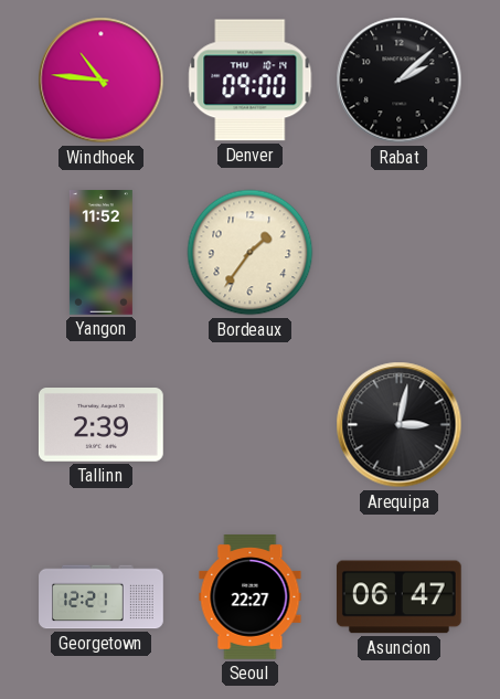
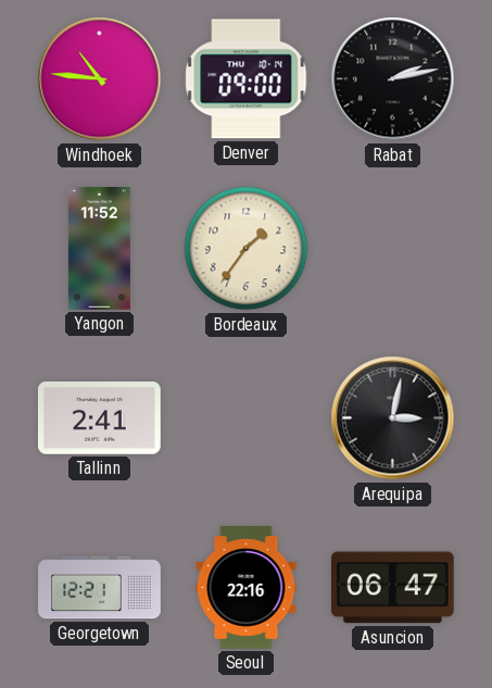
Rabat: 2:08 -> 2:13 (393, 79)
Tallinn: 2:39 -> 2:41 (100, 418)
Seoul: 22:27 -> 22:16 (247, 588)
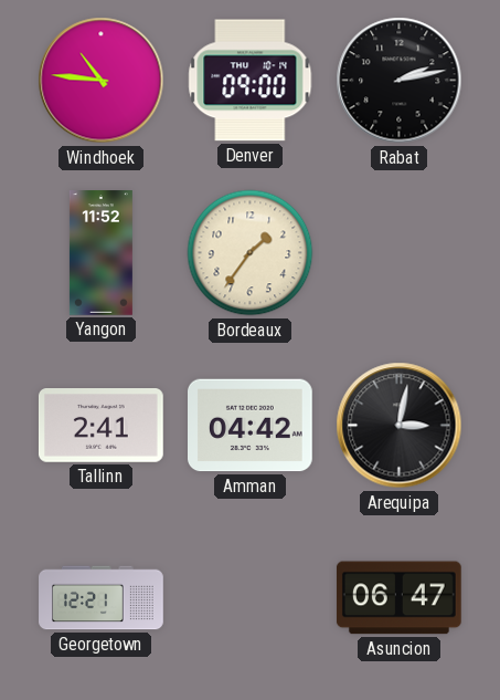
Amman: none -> 04:42 (251, 426)
Seoul: 22:16 -> none (247, 588)
